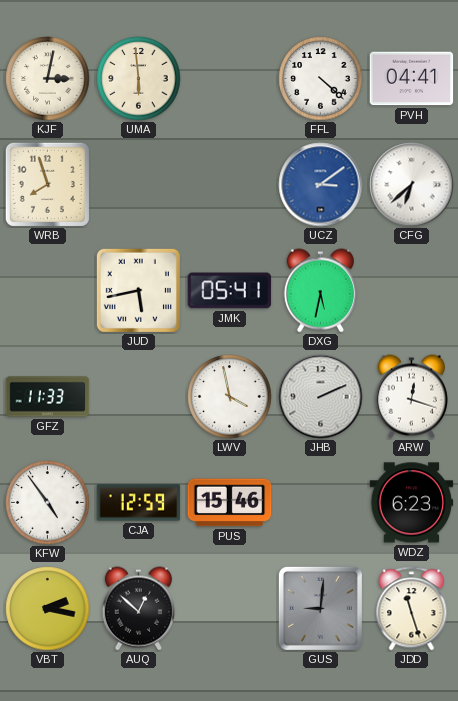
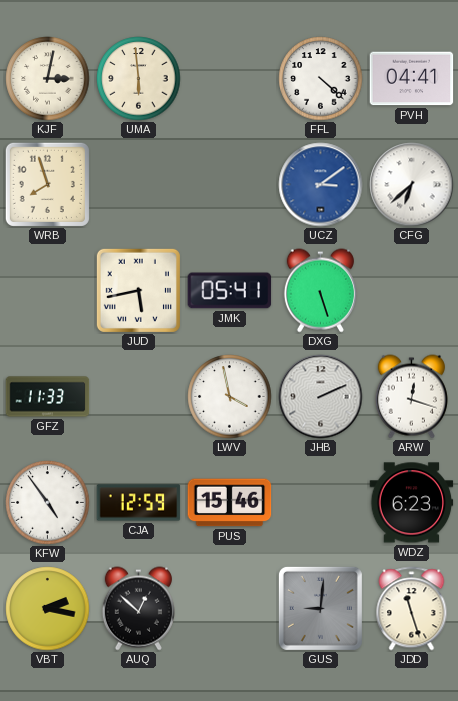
DXG: 5:32 -> 5:27 (320, 291)
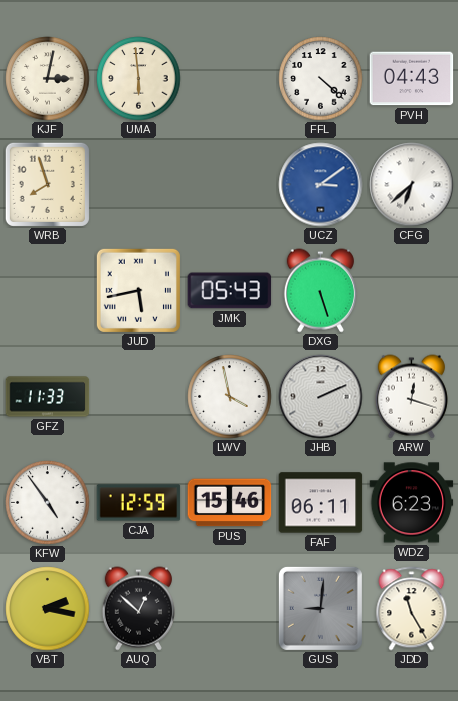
PVH: 04:41 -> 04:43 (412, 79)
JMK: 05:41 -> 05:43 (230, 291)
FAF: none -> 06:11 (321, 503)
JDD: 11:27 -> 11:25 (412, 609)
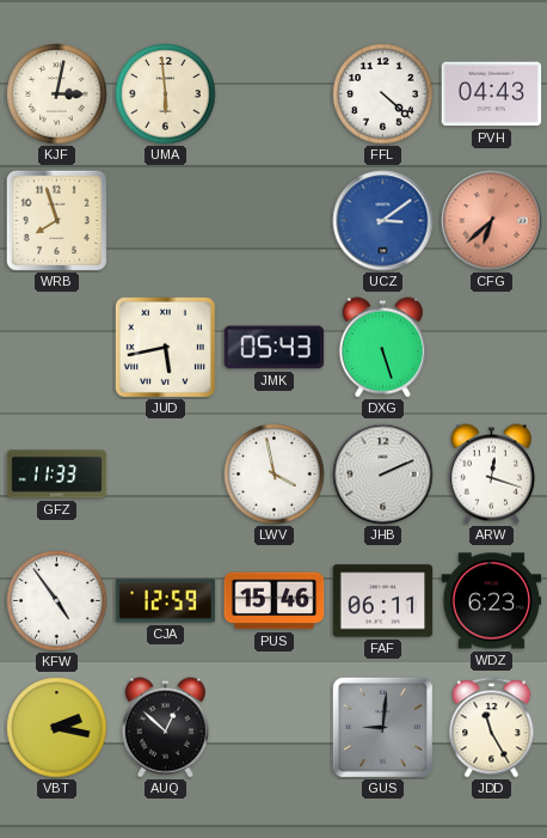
CFG dial: white -> salmon (492, 221)
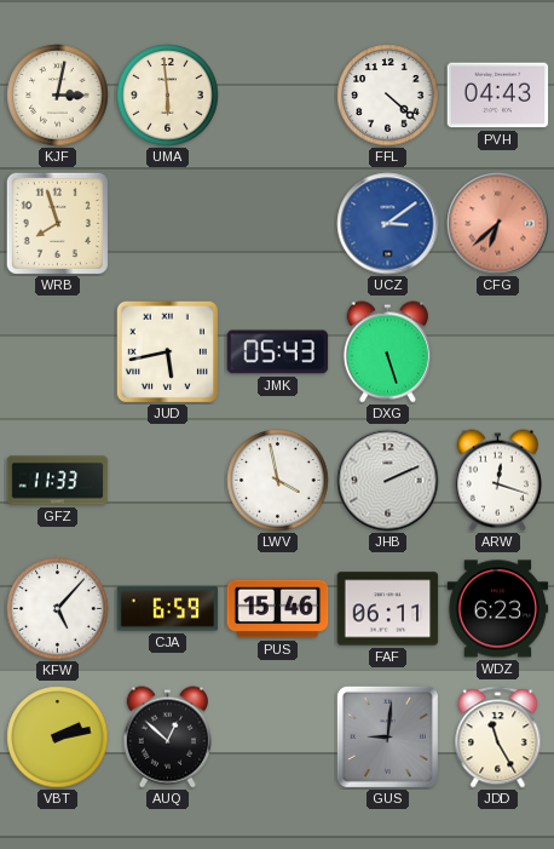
KFW: 4:54 -> 5:07 (58, 609)
CJA: 12:59 -> 6:59 (168, 609)
VBT: 2:17 -> 2:13 (58, 738)
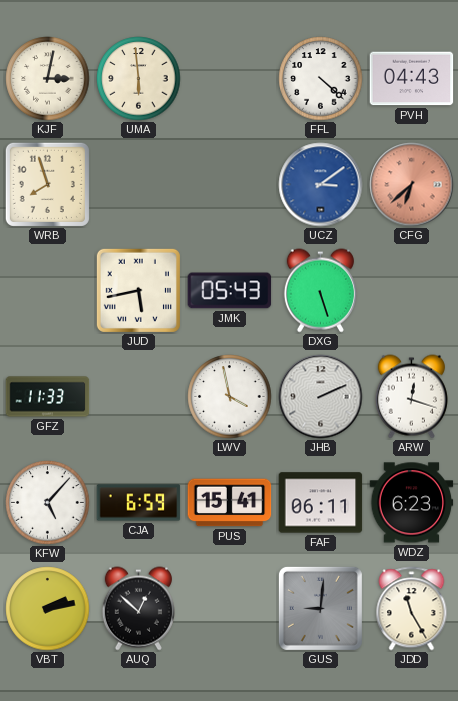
PUS: 15:46 -> 15:41 (230, 503)
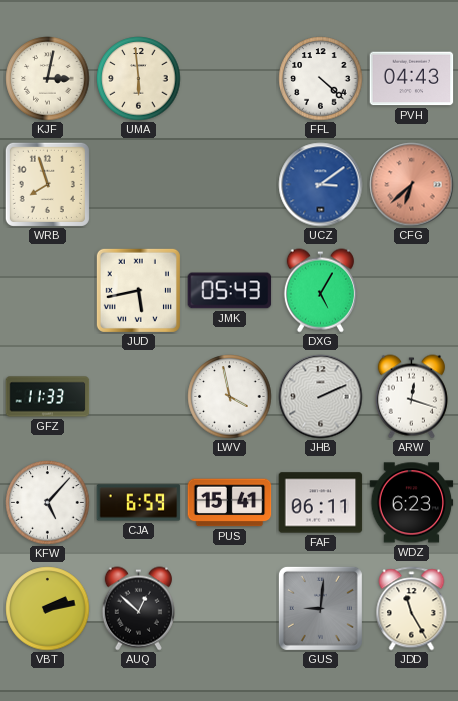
DXG: 5:27 -> 5:05 (320, 291)
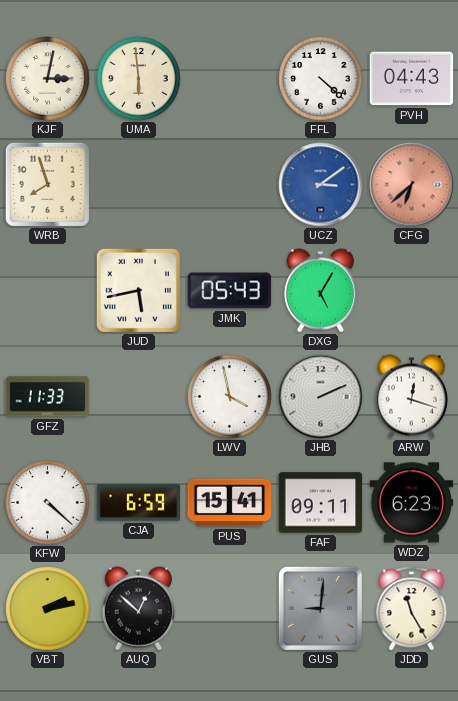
KFW: 5:07 -> 4:22 (48, 503)
FAF: 06:11 -> 09:11 (321, 503)
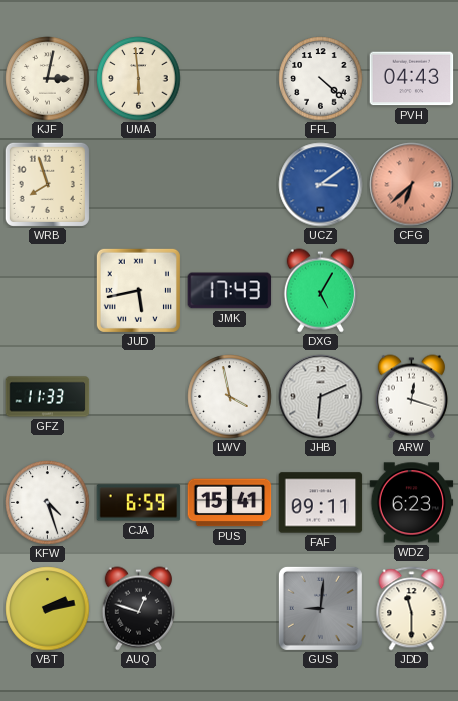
JMK: 05:43 -> 17:43 (230, 291)
JHB: 2:11 -> 6:11 (321, 397)
KFW: 4:22 -> 4:27 (48, 503)
AUQ: 12:52 -> 12:48 (138, 609)
JDD: 11:25 -> 11:30 (412, 609)
